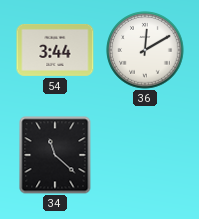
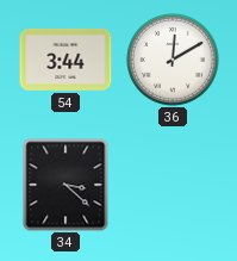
34: 11:22 -> 3:22 (66, 185)
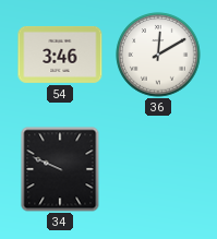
54: 3:44 -> 3:46 (60, 55)
34: 3:22 -> 9:49 (60, 169)
